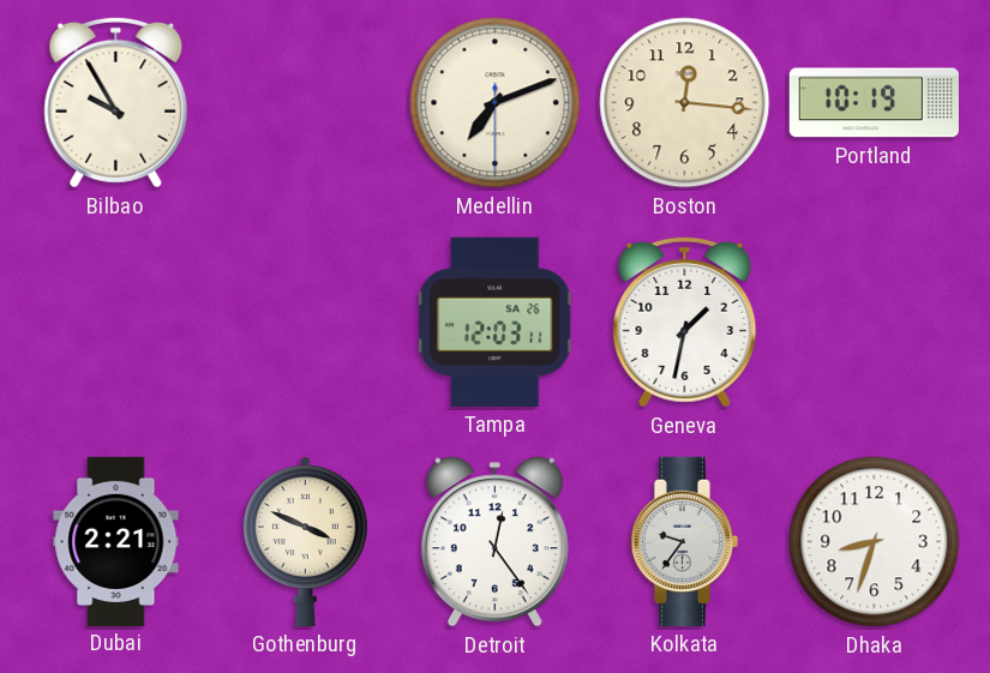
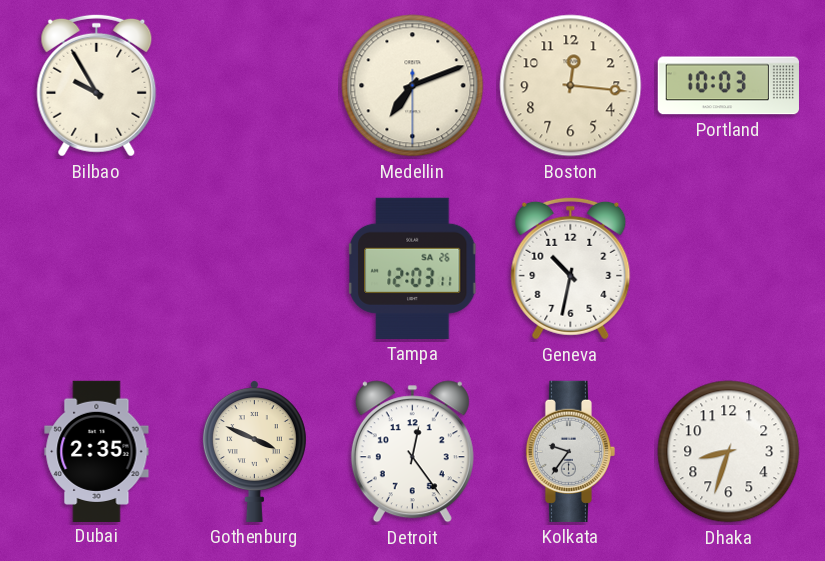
Portland: 10:19 -> 10:03 (728, 86)
Geneva: 1:32 -> 10:32 (571, 268)
Dubai: 2:21 -> 2:35 (97, 451)
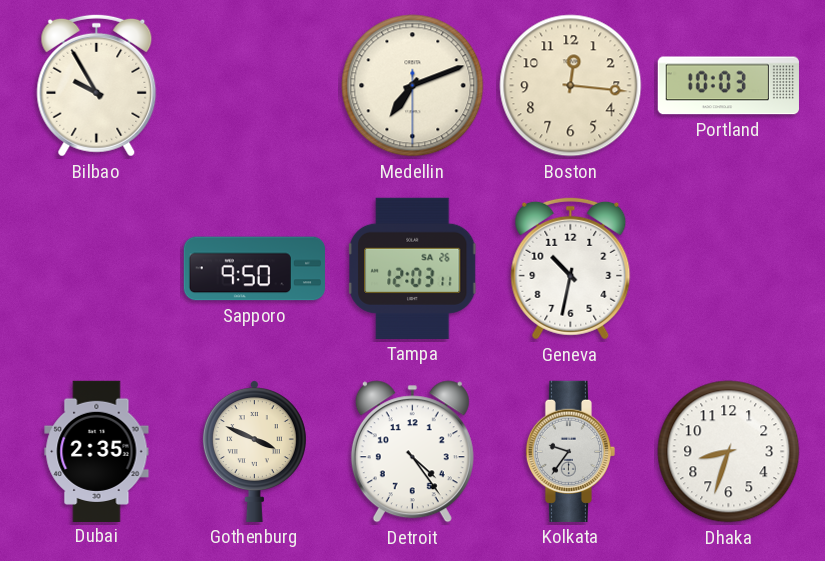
Sapporo: none -> 9:50 (254, 269)
Detroit: 12:24 -> 4:24 (412, 452)
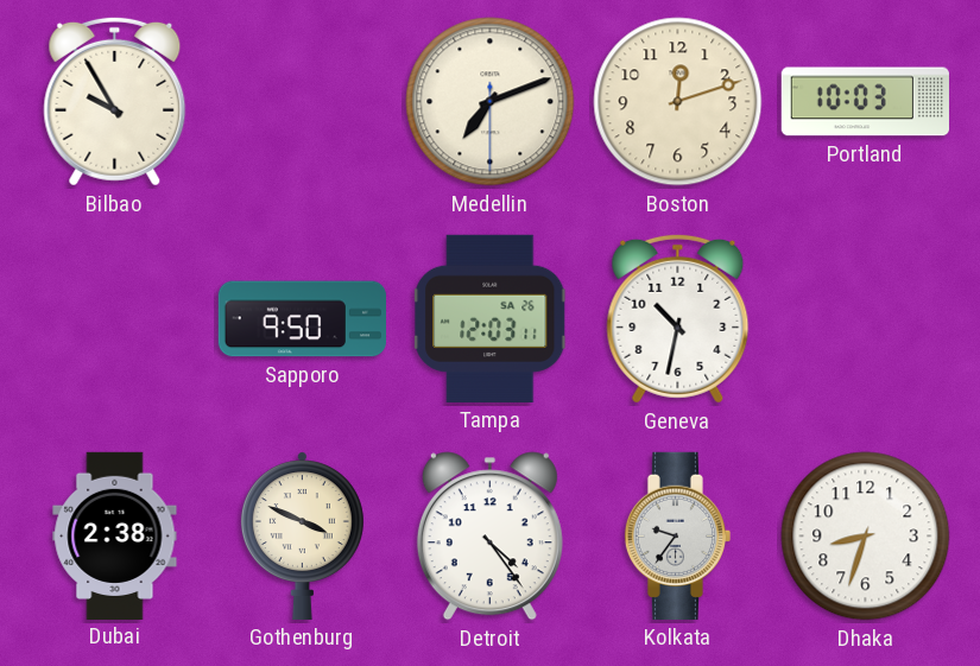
Boston: 12:16 -> 12:12 (678, 102)
Dubai: 2:35 -> 2:38 (115, 535)
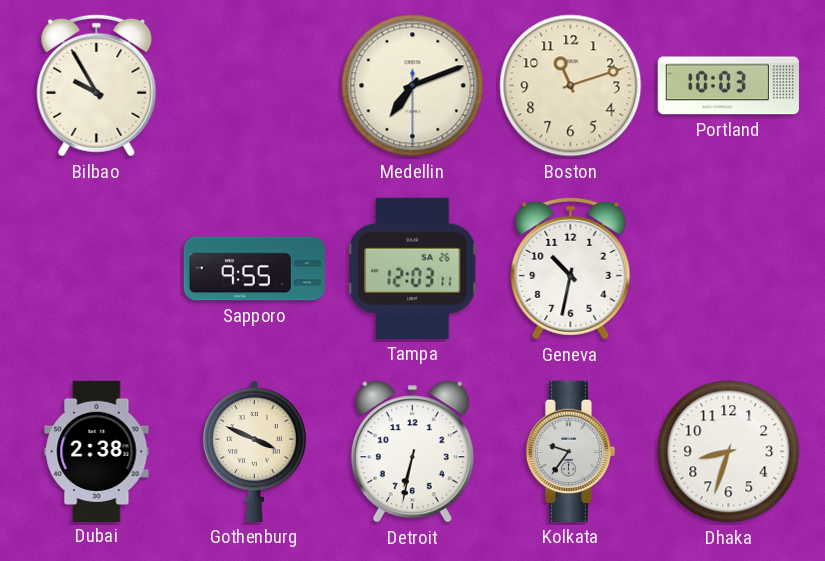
Boston: 12:12 -> 11:12 (571, 86)
Sapporo: 9:50 -> 9:55 (254, 269)
Detroit: 4:24 -> 6:32 (412, 452)
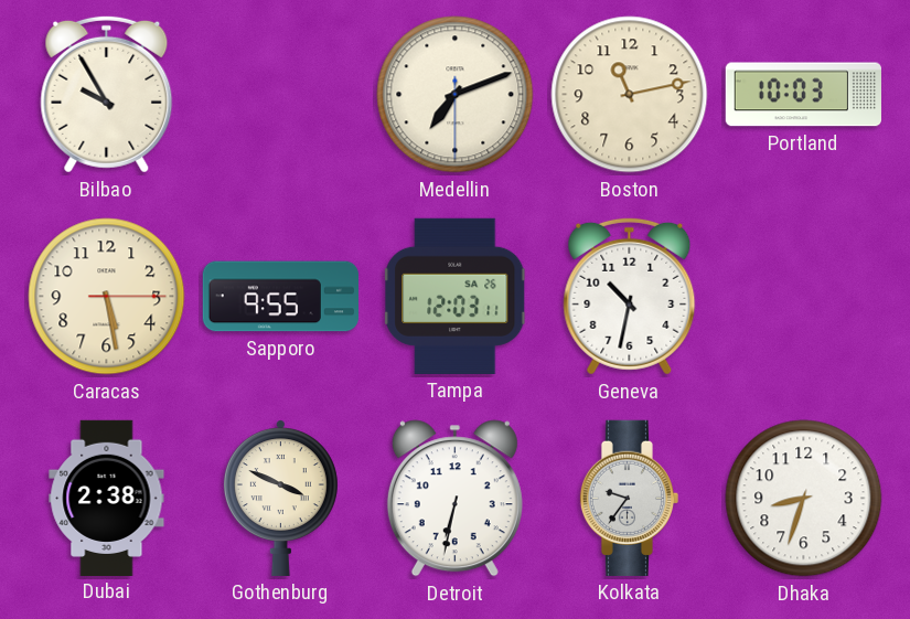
Boston: 11:12 -> 11:13 (630, 95)
Caracas: none -> 5:28 (107, 297)
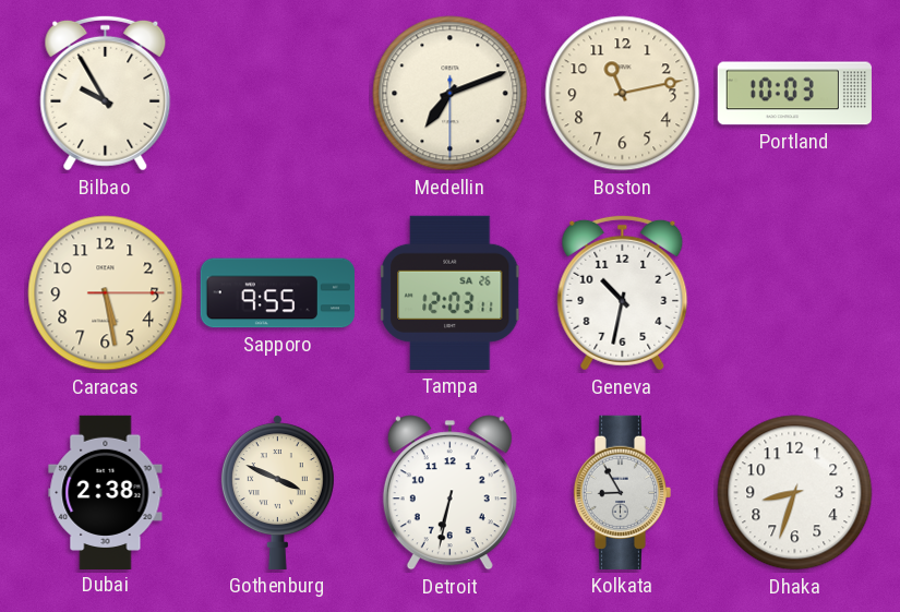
Kolkata: 9:36 -> 8:55 (622, 492)
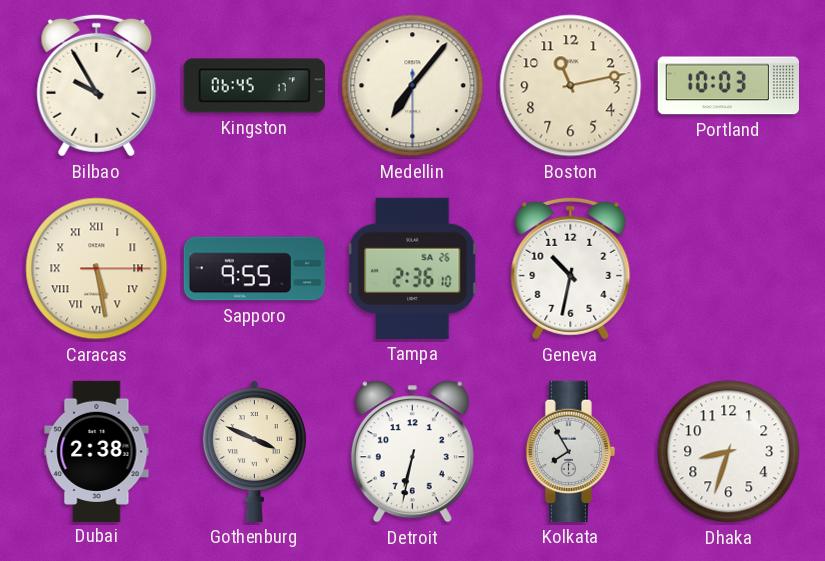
Kingston: none -> 06:45 (254, 86)
Medellin: 7:11 -> 7:06 (413, 86)
Caracas numerals: Arabic -> Roman (97, 269)
Tampa: 12:03 -> 2:36 (413, 268)
Kolkata: 8:55 -> 7:55 (570, 451)
